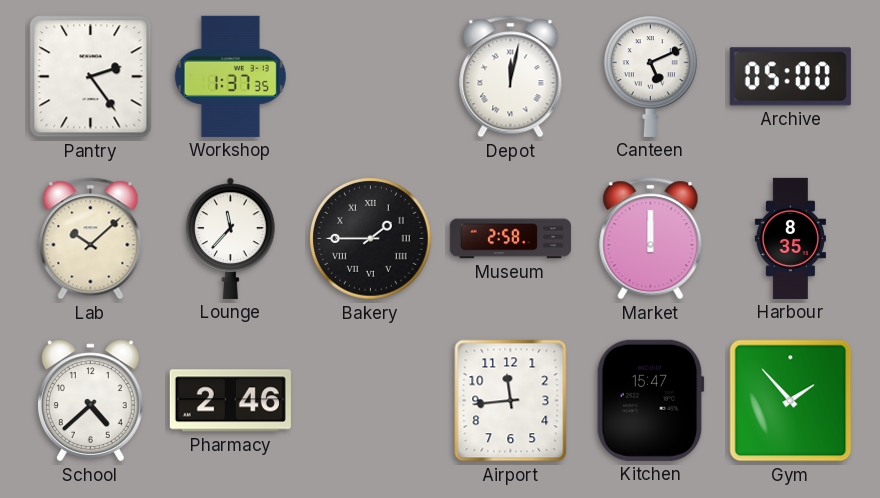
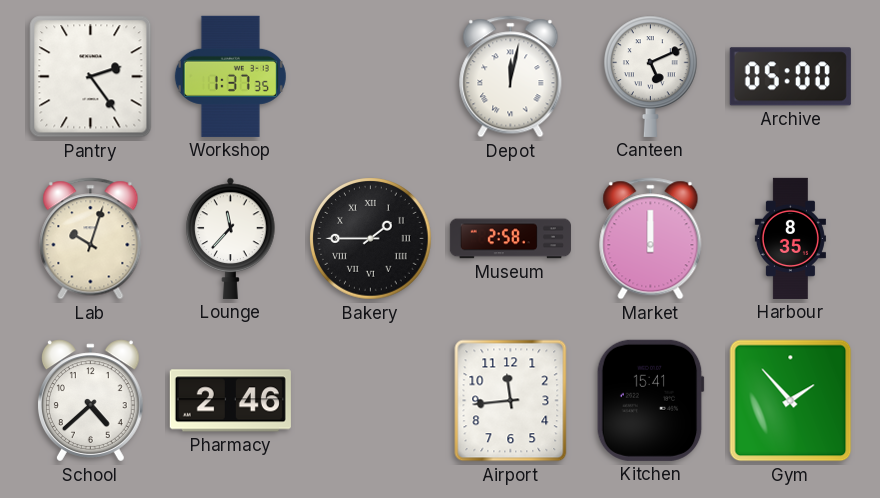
Lab: 10:08 -> 10:03 (91, 239)
Kitchen: 15:47 -> 15:41 (650, 400)
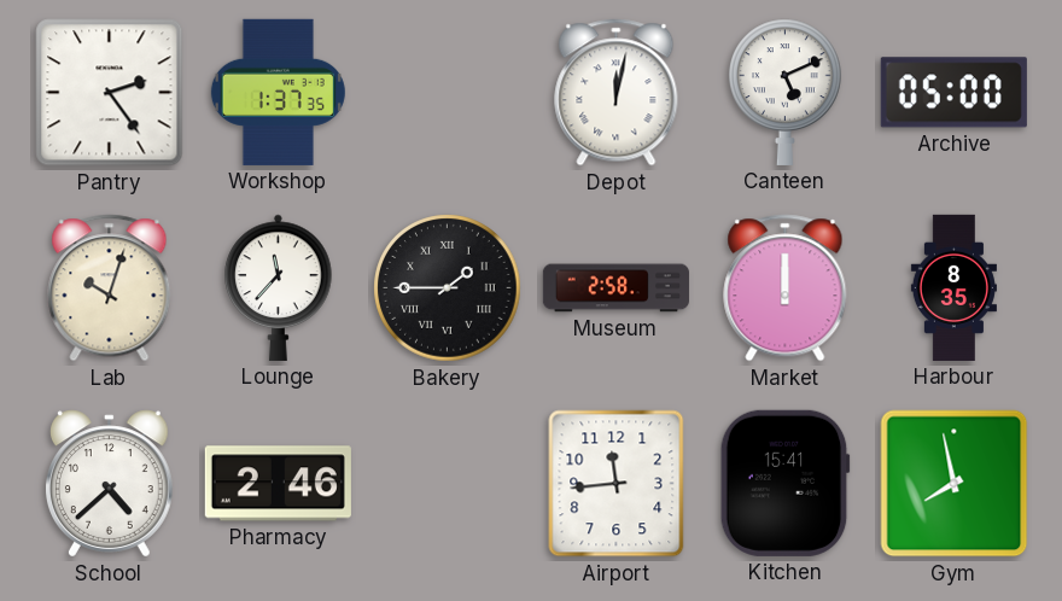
Gym: 1:53 -> 7:58 (955, 484)
